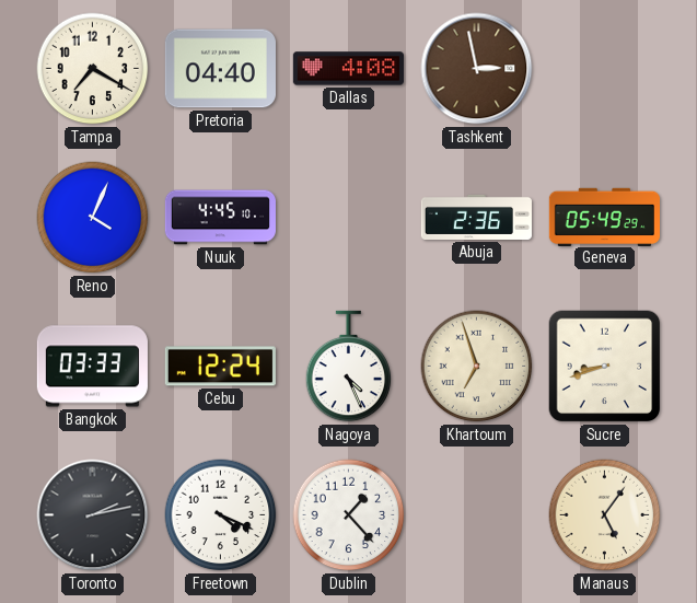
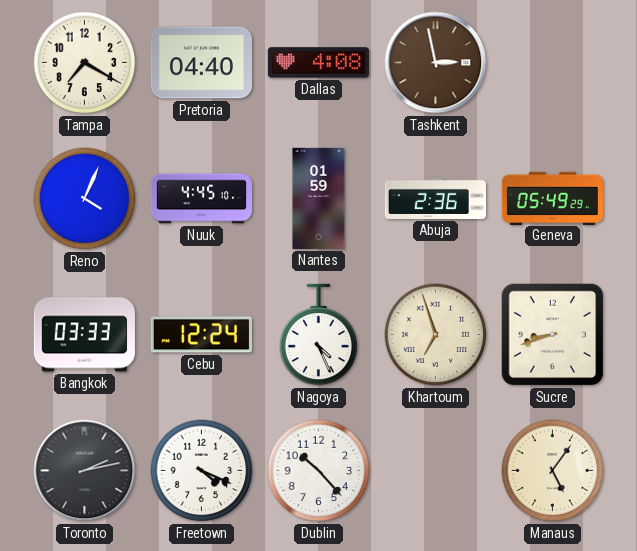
Nantes: none -> 01:59 (319, 198)
Dublin: 1:23 -> 10:23 (319, 471)
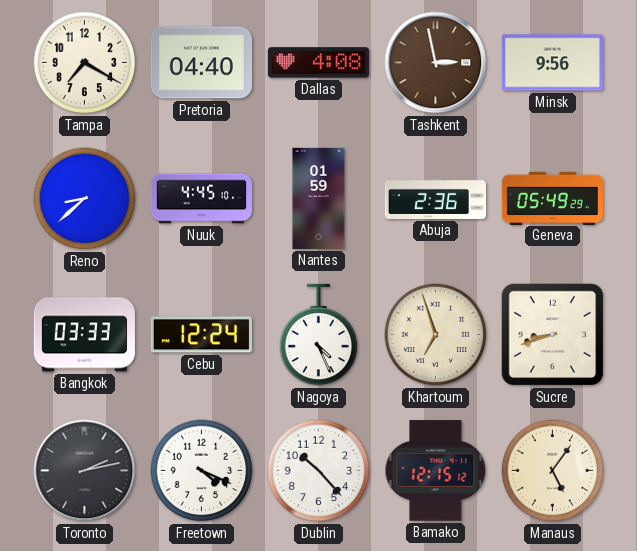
Minsk: none -> 9:56 (552, 63)
Reno: 4:04 -> 8:38 (85, 199)
Bamako: none -> 12:15 (436, 471)
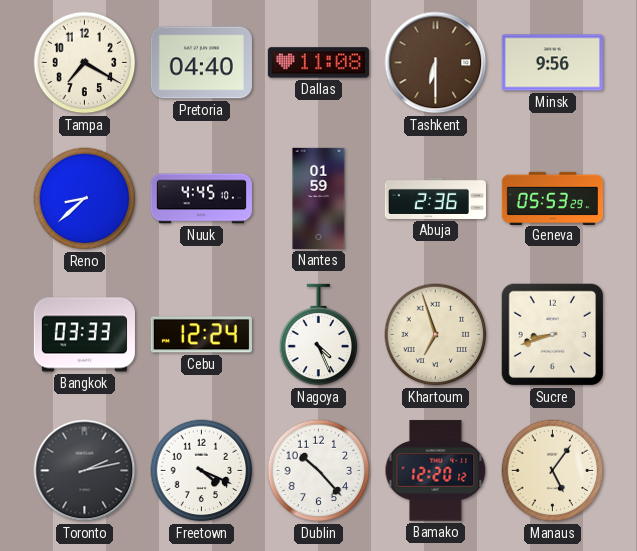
Dallas: 4:08 -> 11:08 (318, 63)
Tashkent: 2:58 -> 6:30 (436, 63)
Geneva: 05:49 -> 05:53 (552, 198)
Bamako: 12:15 -> 12:20 (436, 471)
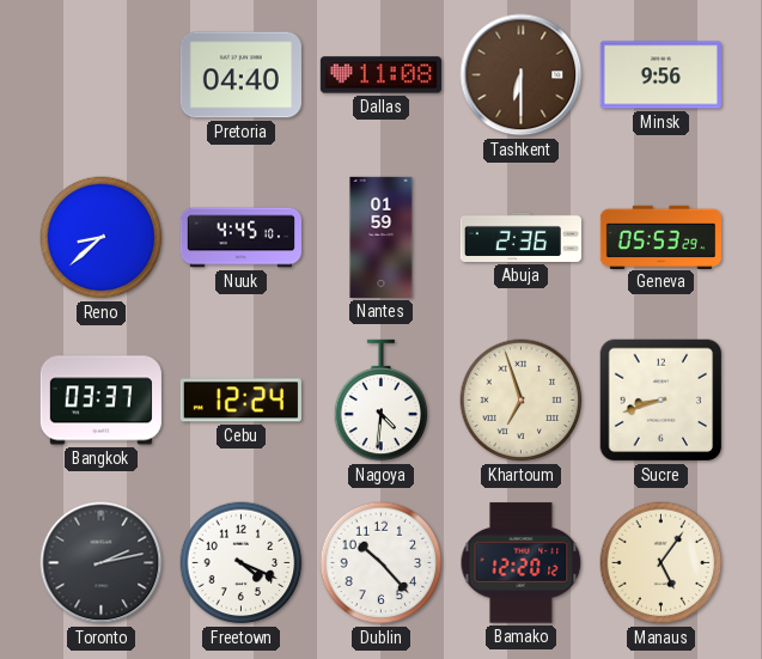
Tampa: 7:20 -> none (85, 63)
Bangkok: 03:33 -> 03:37 (100, 401)
Nagoya: 4:26 -> 4:31 (382, 401)
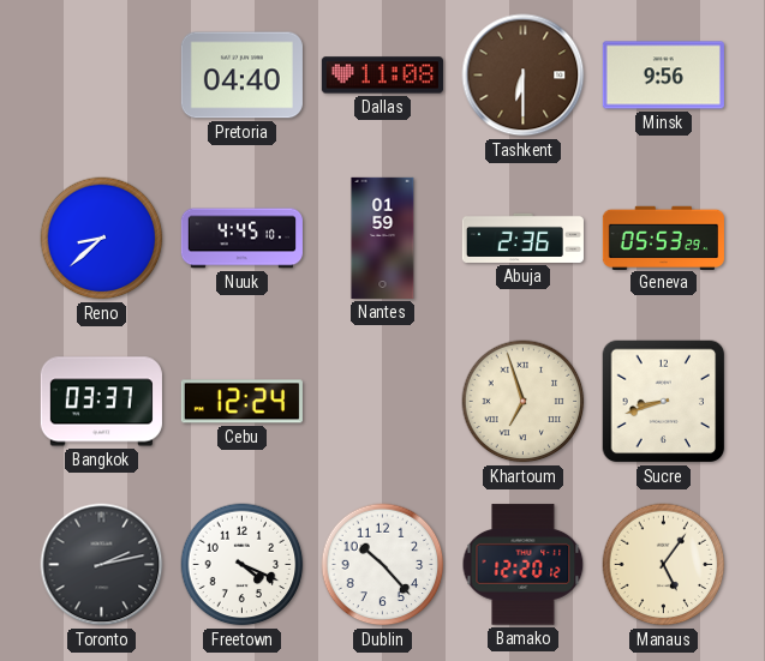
Nagoya: 4:31 -> none (382, 401)
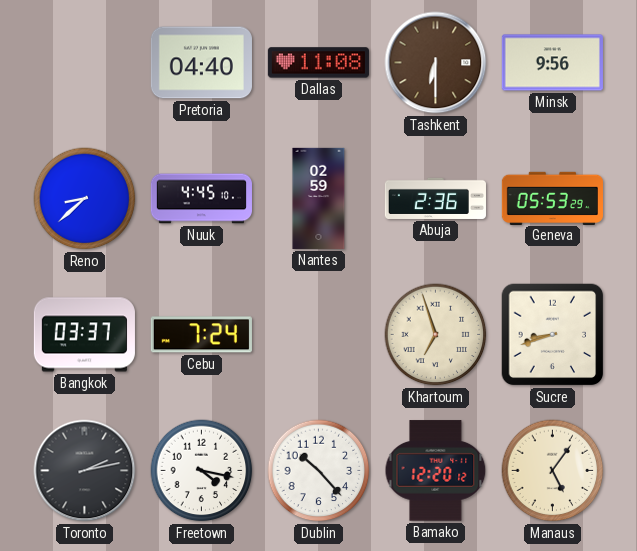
Nantes: 01:59 -> 02:59 (319, 198)
Cebu: 12:24 -> 7:24 (201, 335)
Freetown: 4:19 -> 4:17 (202, 471)
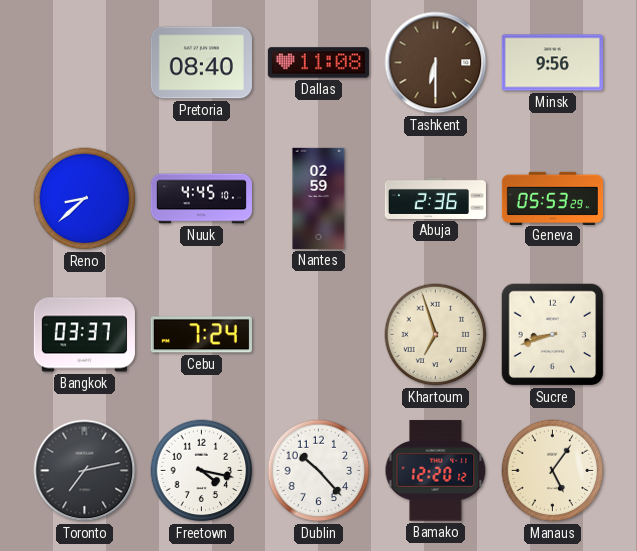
Pretoria: 04:40 -> 08:40 (201, 63)
Toronto: 2:13 -> 7:13 (85, 471)
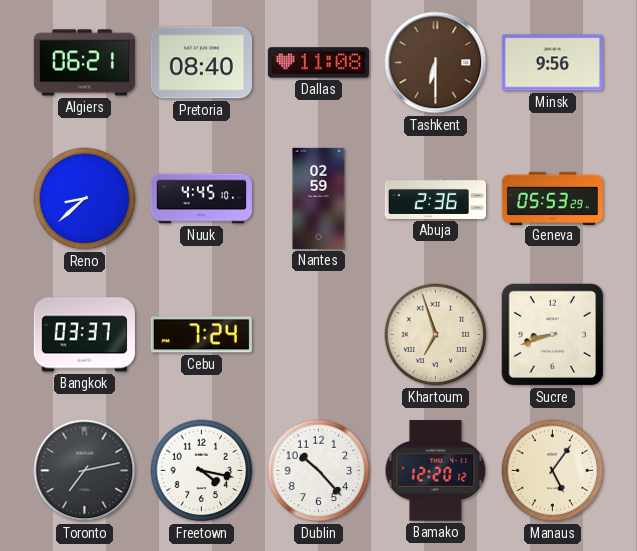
Algiers: none -> 06:21 (84, 63)
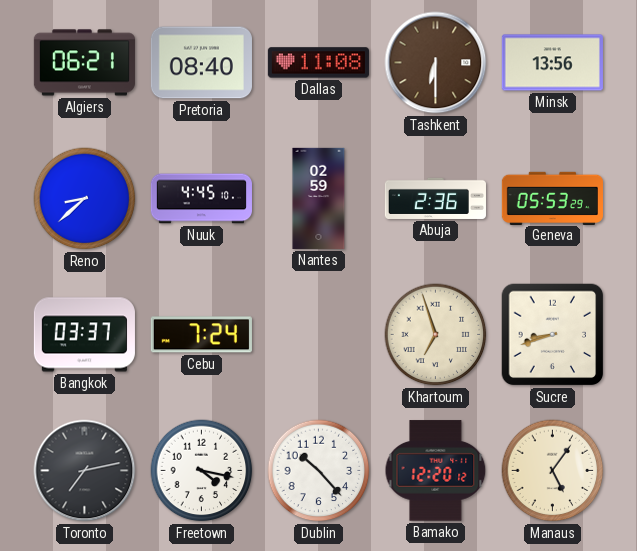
Minsk: 9:56 -> 13:56 (552, 63)
